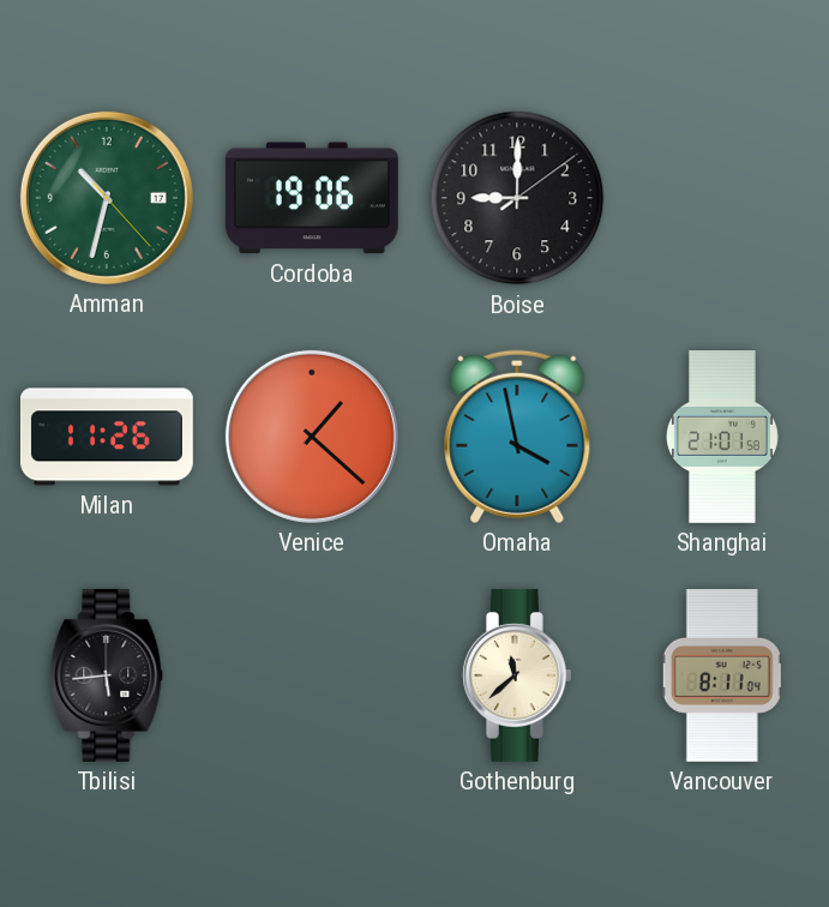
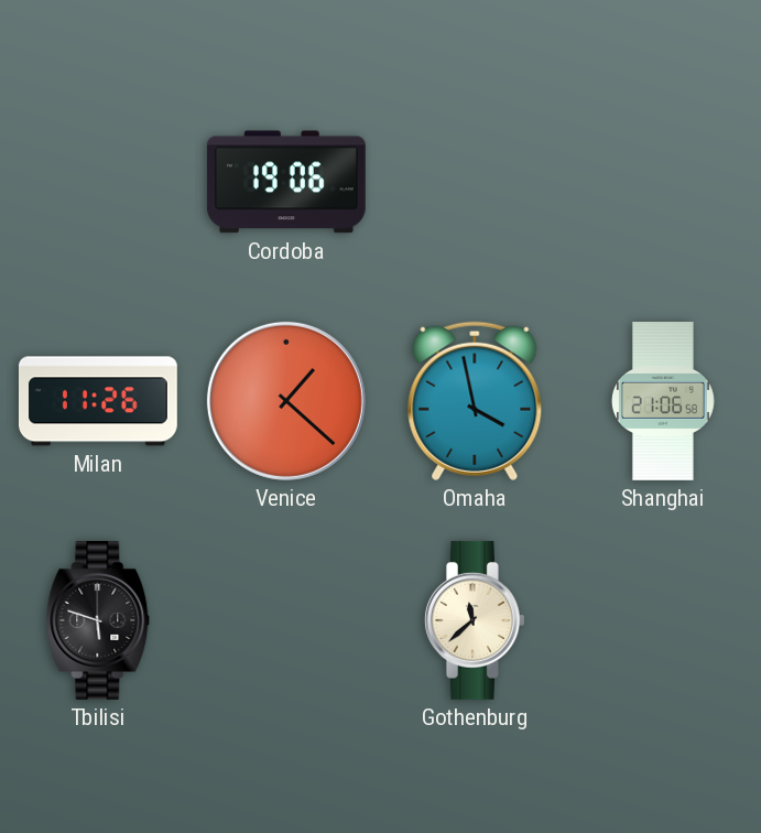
Amman: 10:32 -> none (107, 198)
Boise: 9:00 -> none (517, 198)
Shanghai: 21:01 -> 21:06 (663, 402)
Tbilisi: 5:44 -> 5:48 (98, 620)
Vancouver: 8:11 -> none (722, 675)
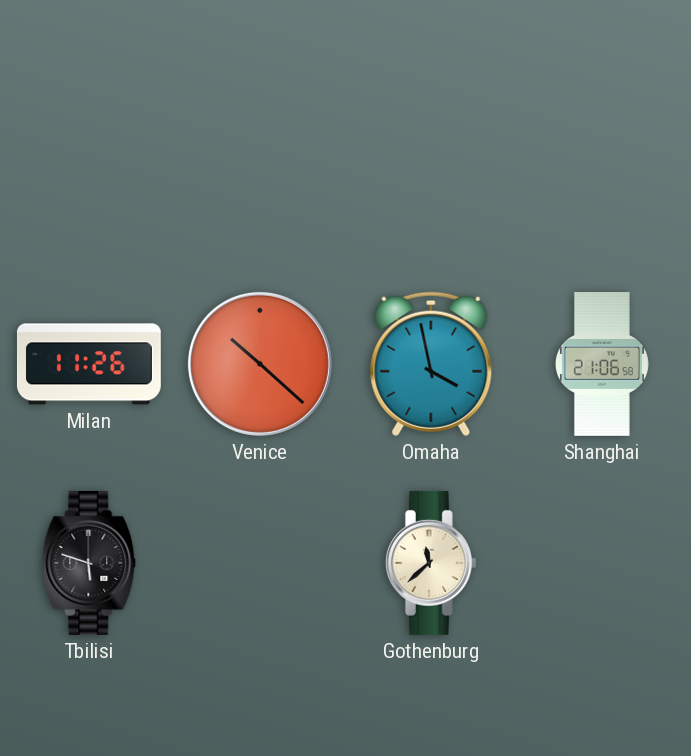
Cordoba: 19:06 -> none (286, 182)
Venice: 1:22 -> 10:22 (260, 364)
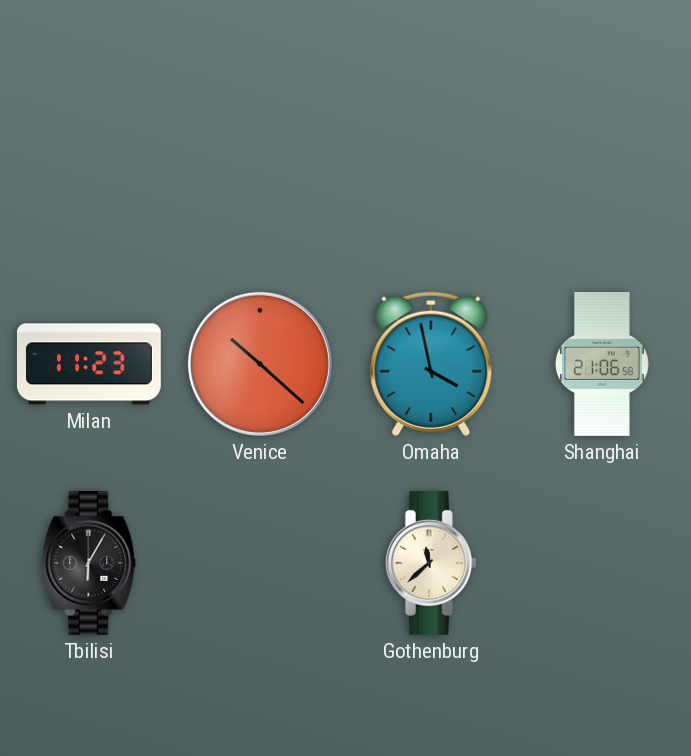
Milan: 11:26 -> 11:23 (89, 364)
Tbilisi: 5:48 -> 6:05 (89, 563)
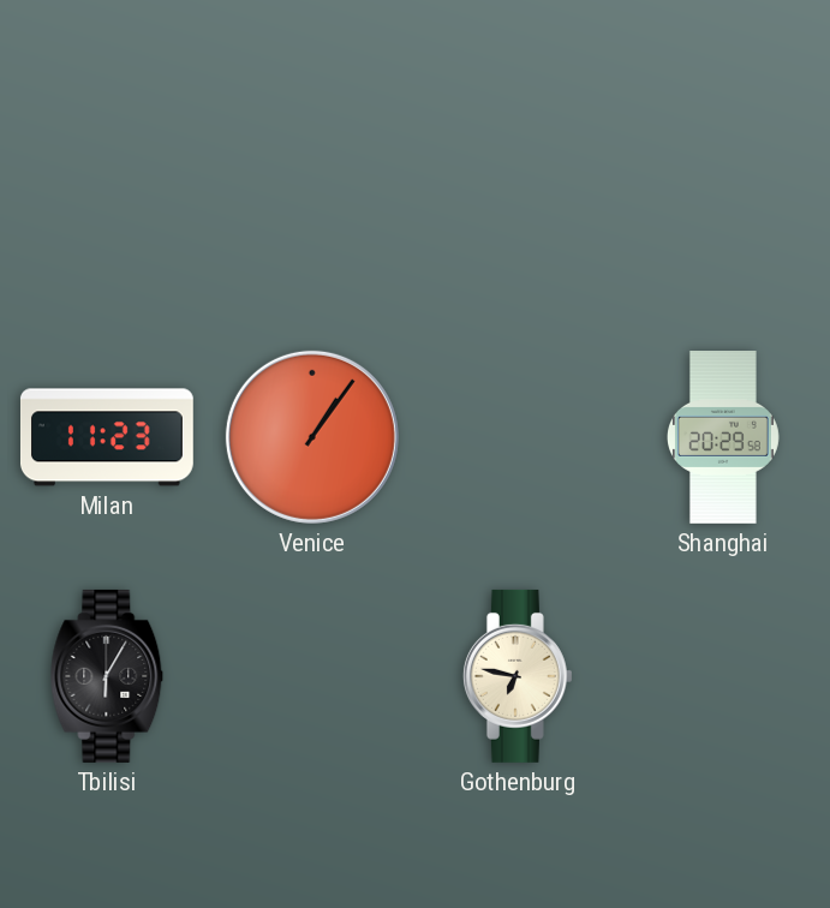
Venice: 10:22 -> 1:06 (312, 437)
Omaha: 3:58 -> none (431, 364)
Shanghai: 21:06 -> 20:29 (723, 438)
Gothenburg: 11:38 -> 6:47 (518, 676)
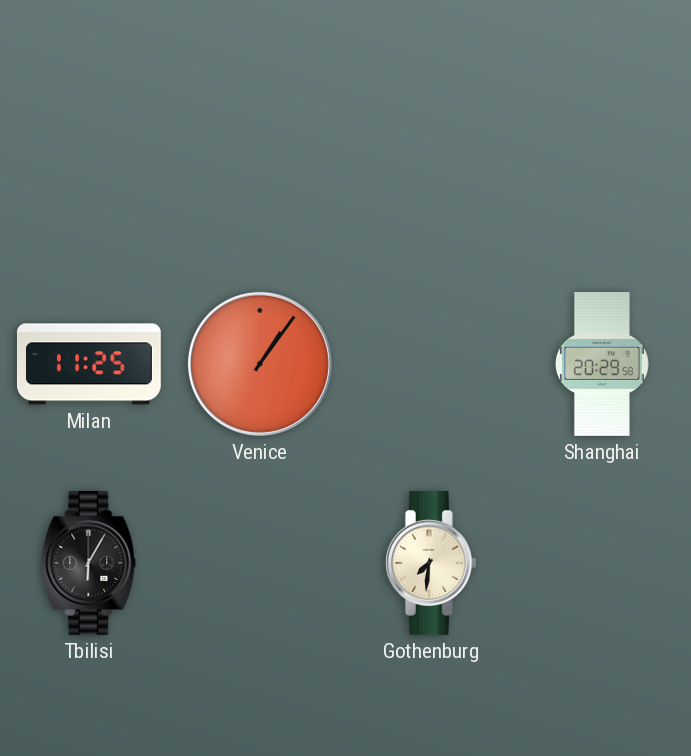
Milan: 11:23 -> 11:25 (89, 364)
Gothenburg: 6:47 -> 7:31 (431, 563)
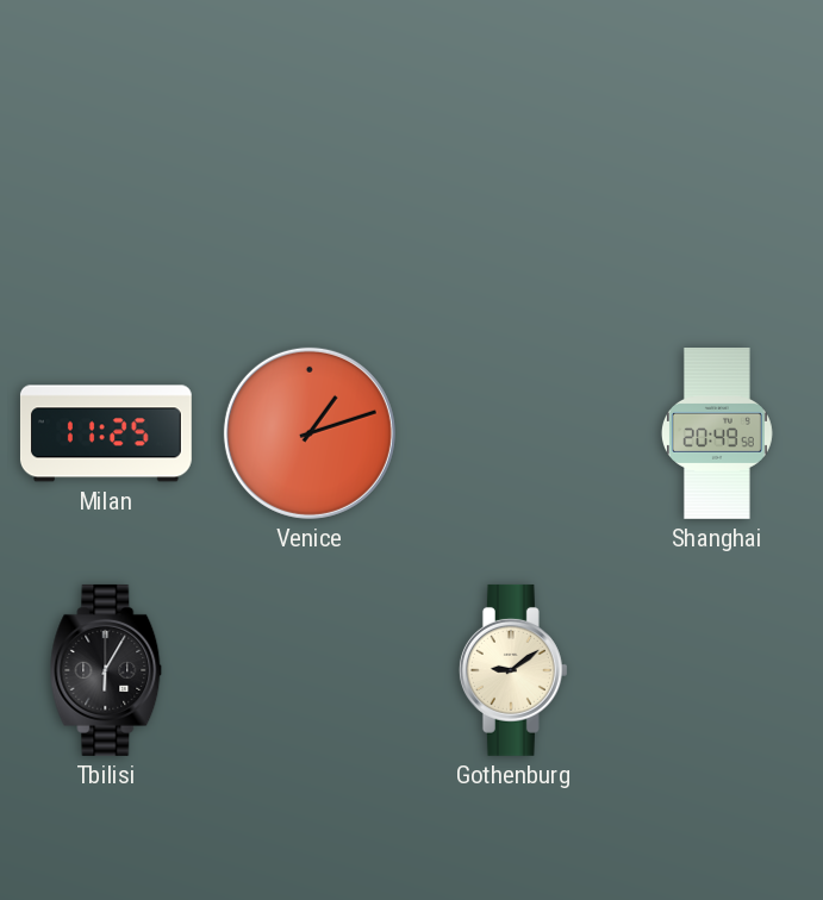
Venice: 1:06 -> 1:12 (310, 433)
Shanghai: 20:29 -> 20:49 (717, 435)
Gothenburg: 7:31 -> 9:09 (513, 670)
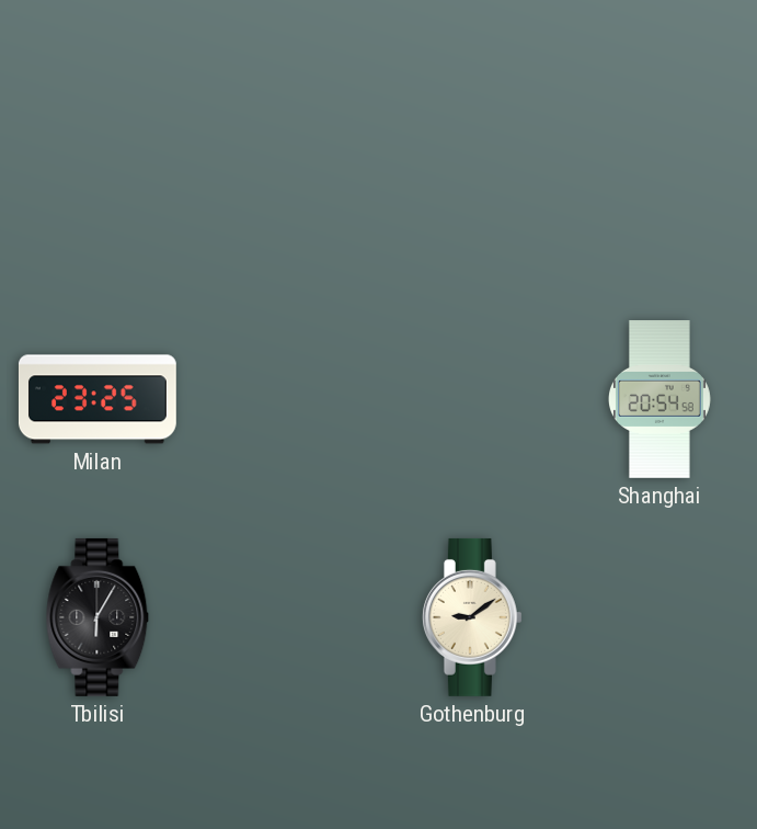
Milan: 11:25 -> 23:25 (98, 399)
Venice: 1:12 -> none (310, 433)
Shanghai: 20:49 -> 20:54 (659, 400)
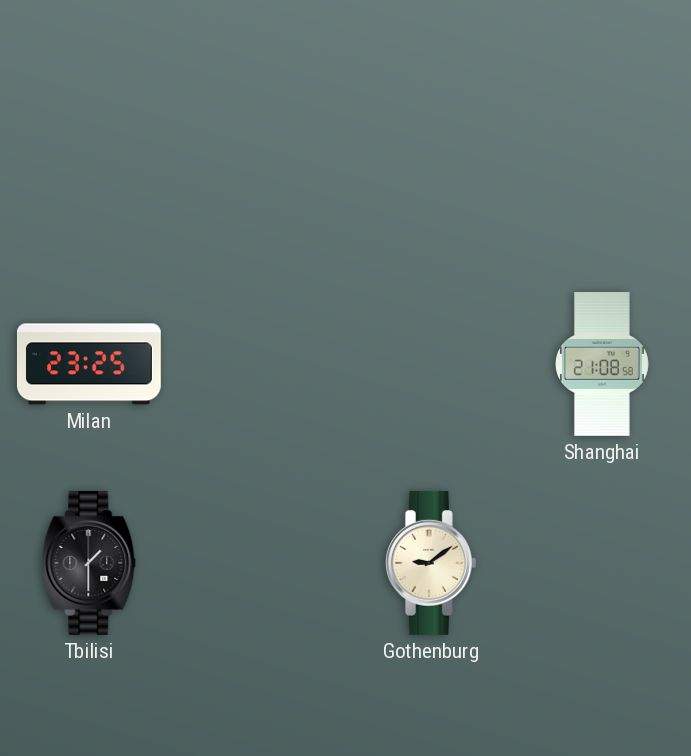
Shanghai: 20:54 -> 21:08 (602, 365)
Tbilisi: 6:05 -> 1:30 (89, 563)
